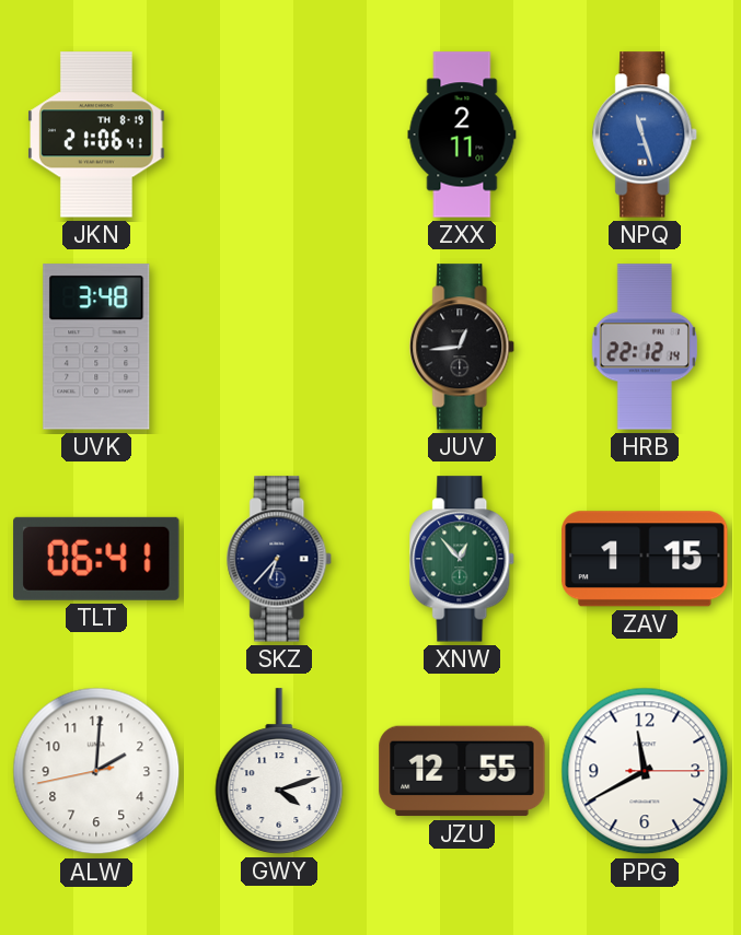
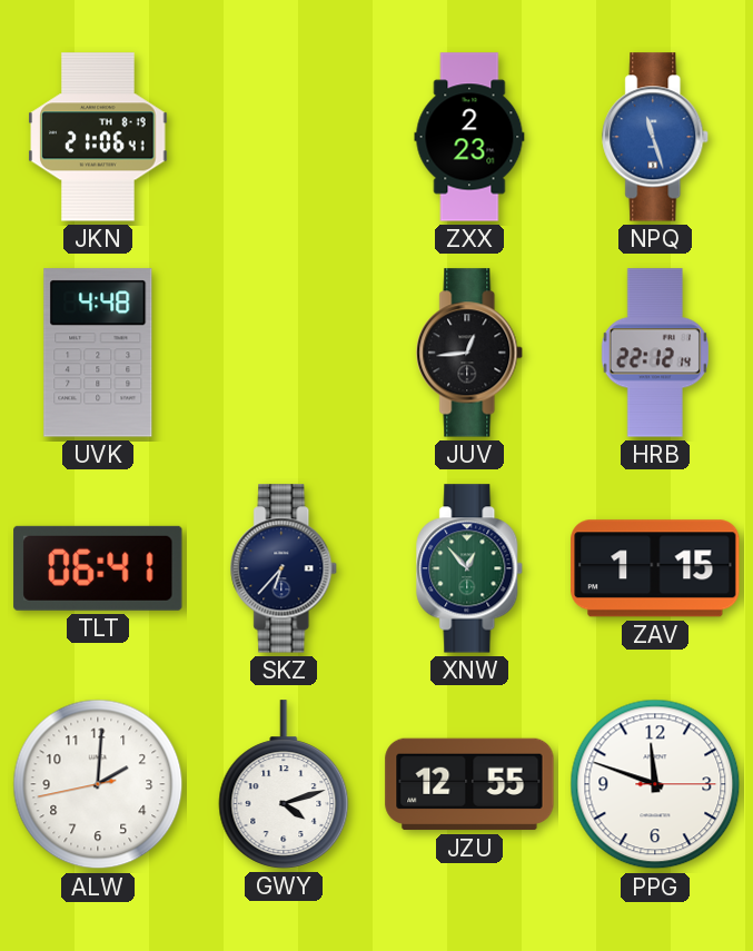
ZXX: 2:11 -> 2:23 (469, 137)
UVK: 3:48 -> 4:48 (98, 353)
PPG: 11:40 -> 11:48 (655, 784)
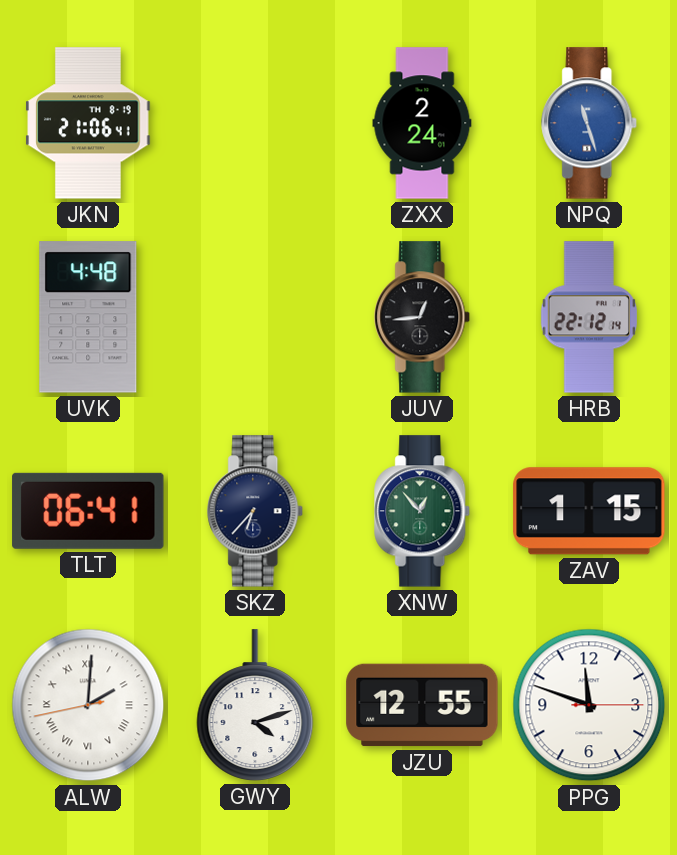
ZXX: 2:23 -> 2:24 (422, 123)
ALW numerals: Arabic -> Roman (88, 705)
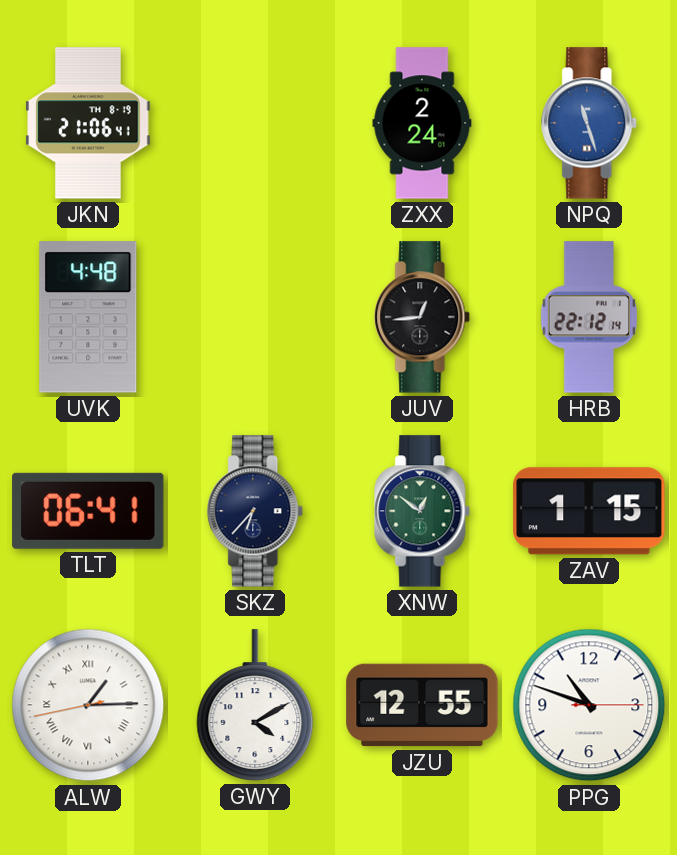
XNW: 12:53 -> 12:51 (423, 511)
ALW: 2:00 -> 1:14 (88, 705)
GWY: 4:12 -> 4:10 (255, 705)
PPG: 11:48 -> 10:48 (589, 705)
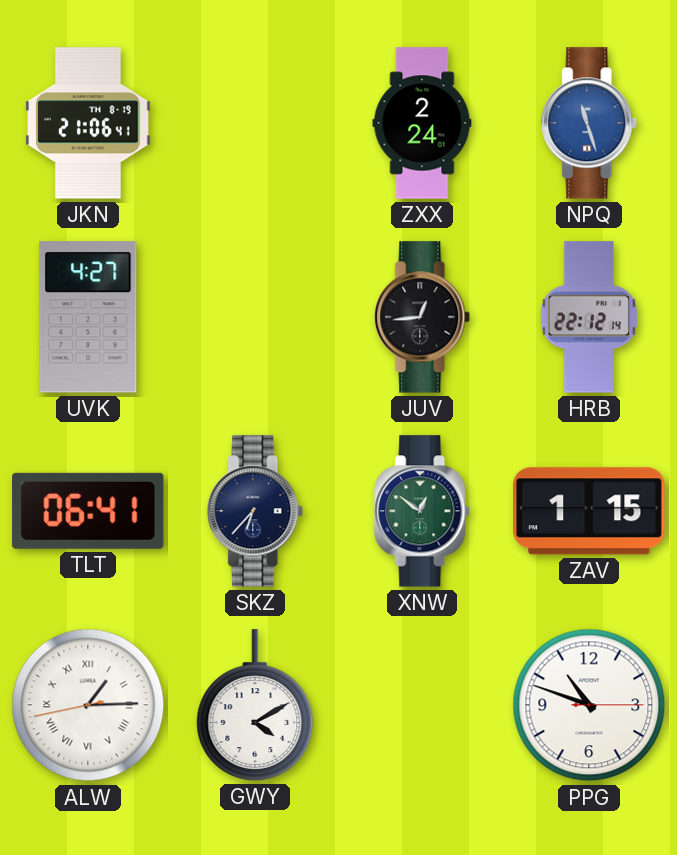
UVK: 4:48 -> 4:27 (88, 317)
JZU: 12:55 -> none (422, 705)
